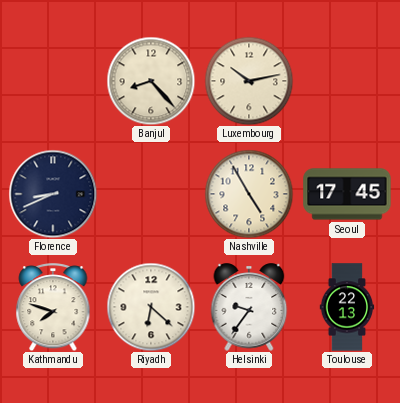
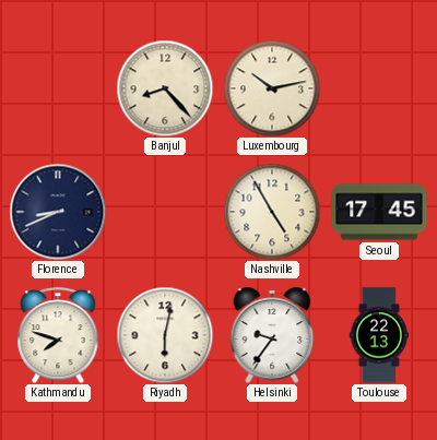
Riyadh: 6:22 -> 6:02 (165, 335)
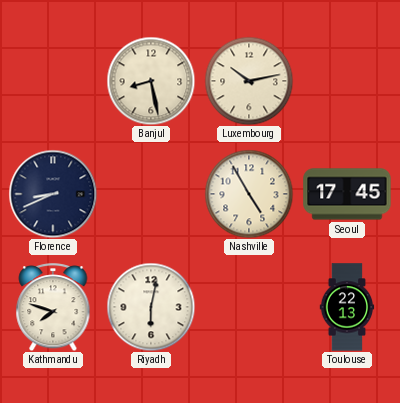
Banjul: 8:23 -> 8:28 (151, 81)
Helsinki: 9:36 -> none (272, 335)
